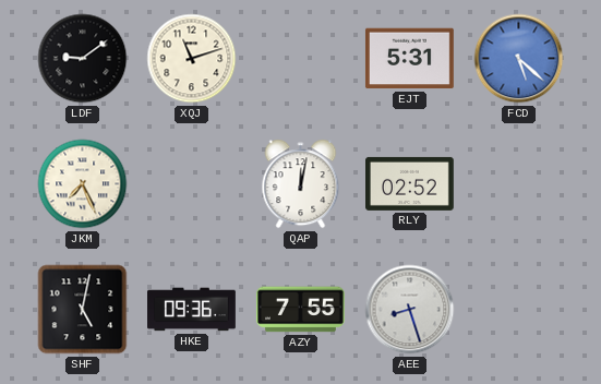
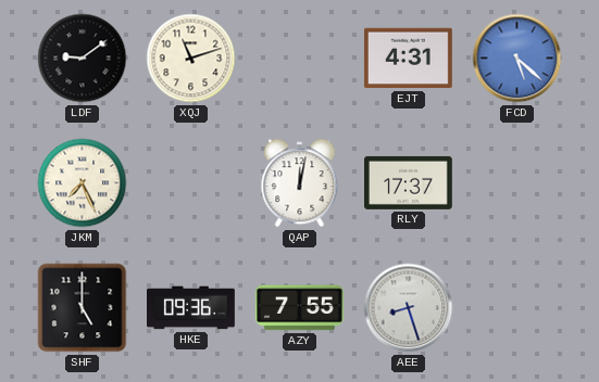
EJT: 5:31 -> 4:31 (408, 59)
RLY: 02:52 -> 17:37 (409, 182)
SHF: 5:02 -> 5:00 (83, 308)
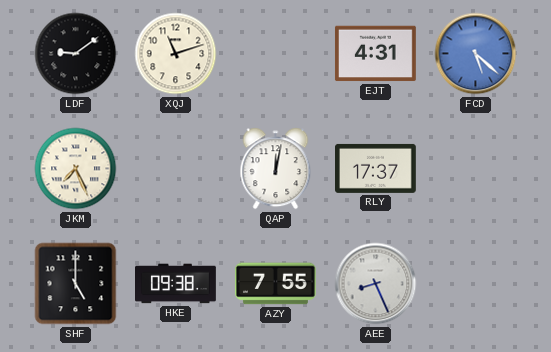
HKE: 09:36 -> 09:38 (176, 284)
AEE: 8:27 -> 8:26 (376, 284)
